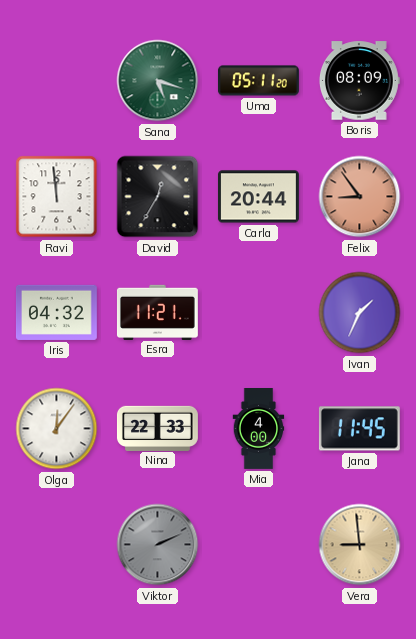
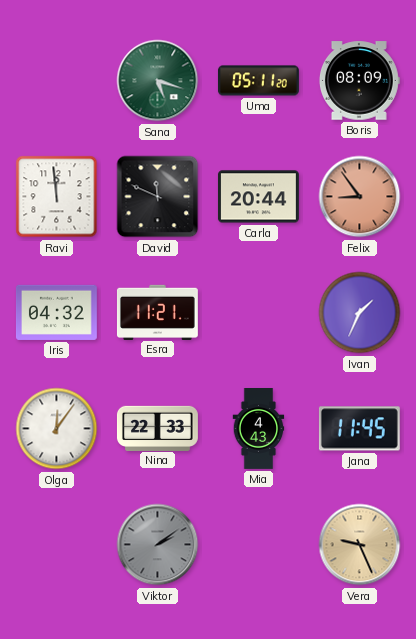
David: 12:35 -> 11:49 (158, 197)
Mia: 4:00 -> 4:43 (259, 429)
Viktor: 2:11 -> 2:09 (158, 545)
Vera: 8:59 -> 9:26 (360, 545)
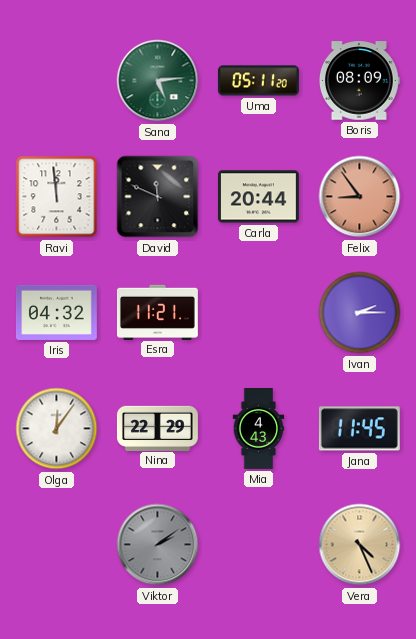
Sana: 5:18 -> 5:14 (158, 81)
Ivan: 1:34 -> 2:15 (360, 313)
Nina: 22:33 -> 22:29 (157, 428)
Vera: 9:26 -> 4:26 (360, 545)
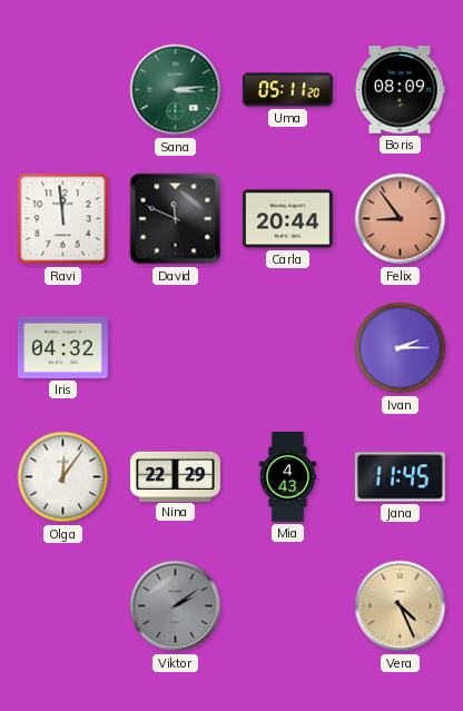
Sana: 5:14 -> 3:14 (176, 90)
Esra: 11:21 -> none (157, 312)
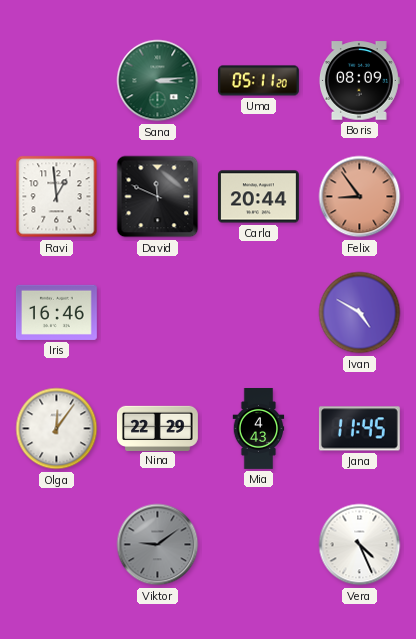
Ravi: 11:59 -> 12:59 (57, 197)
Iris: 04:32 -> 16:46 (56, 312)
Ivan: 2:15 -> 4:50 (360, 313)
Viktor: 2:09 -> 9:09 (158, 545)
Vera dial: champagne -> white (360, 545)
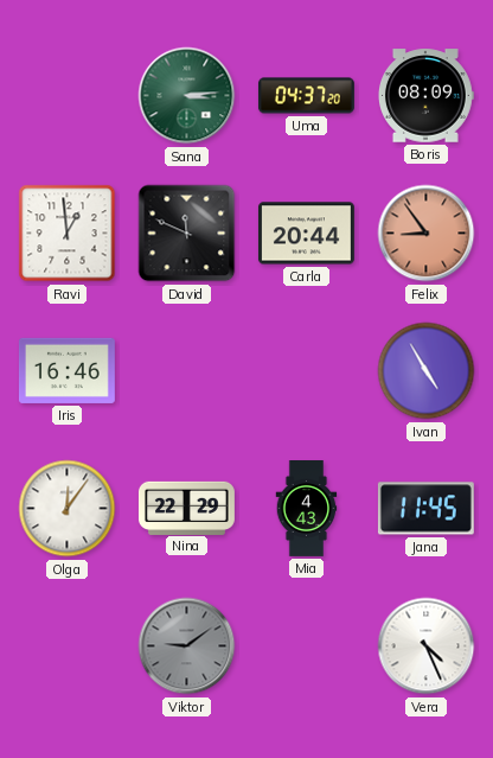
Uma: 05:11 -> 04:37 (306, 96)
Ivan: 4:50 -> 4:55 (427, 371)
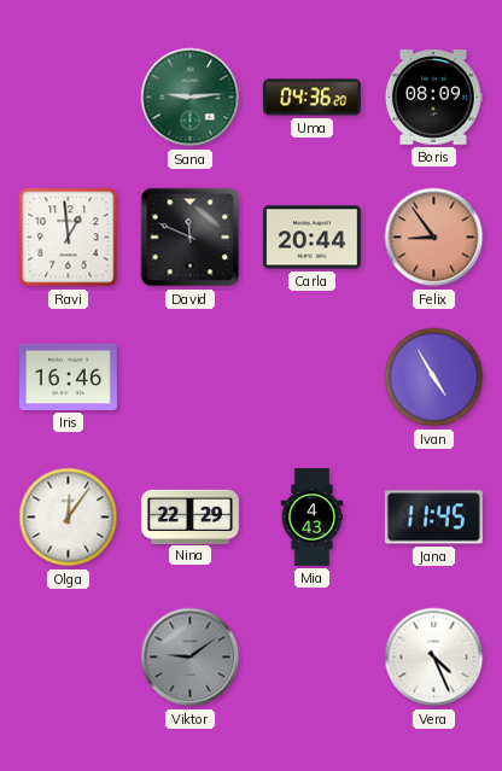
Sana: 3:14 -> 9:14 (191, 98)
Uma: 04:37 -> 04:36 (311, 98)
